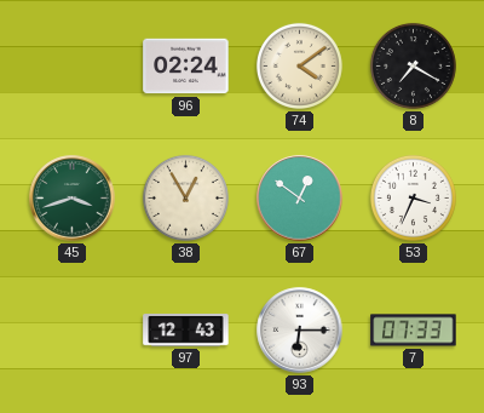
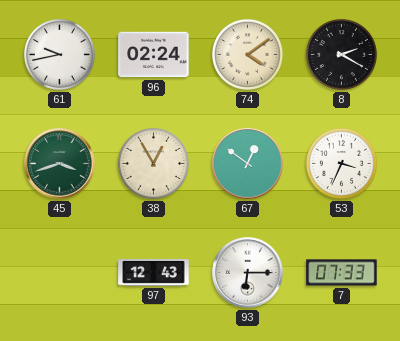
61: none -> 9:43 (59, 54)
8: 7:20 -> 2:20 (341, 54)
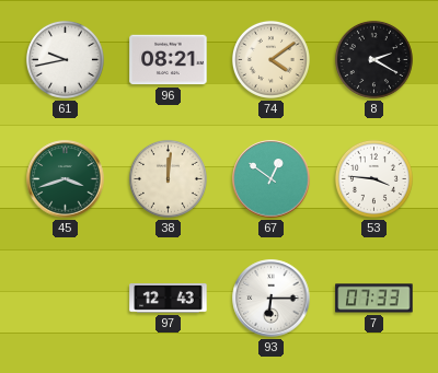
96: 02:24 -> 08:21 (169, 60)
38: 12:55 -> 12:01 (168, 178)
53: 3:34 -> 3:46 (373, 178)
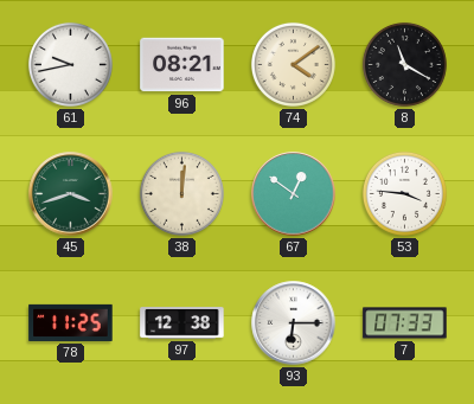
8: 2:20 -> 11:20 (404, 64)
78: none -> 11:25 (71, 322)
97: 12:43 -> 12:38 (182, 323)
